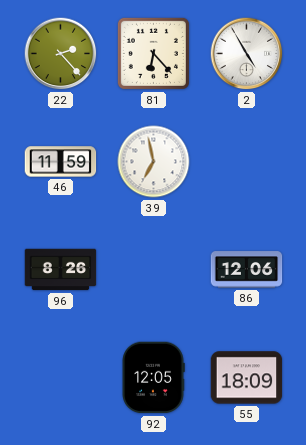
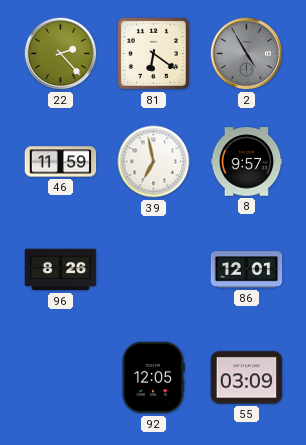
81: 6:23 -> 6:21 (153, 53)
2 dial: white -> grey (247, 54)
8: none -> 9:57 (247, 162)
86: 12:06 -> 12:01 (247, 270)
55: 18:09 -> 03:09 (247, 378)
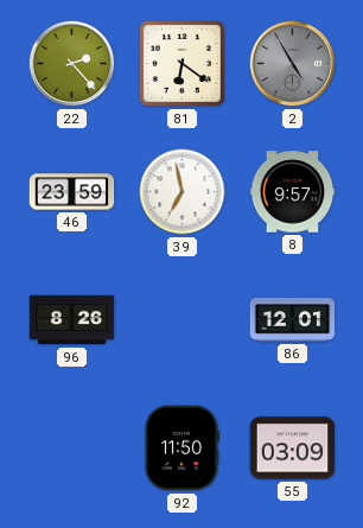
46: 11:59 -> 23:59 (72, 192)
92: 12:05 -> 11:50 (181, 449)
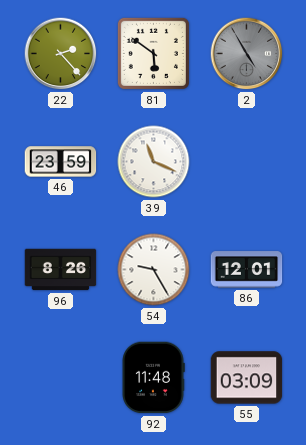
81: 6:21 -> 5:51 (153, 53)
39: 6:58 -> 11:19 (154, 162)
8: 9:57 -> none (293, 192)
54: none -> 9:25 (154, 270)
92: 11:50 -> 11:48 (153, 378)
